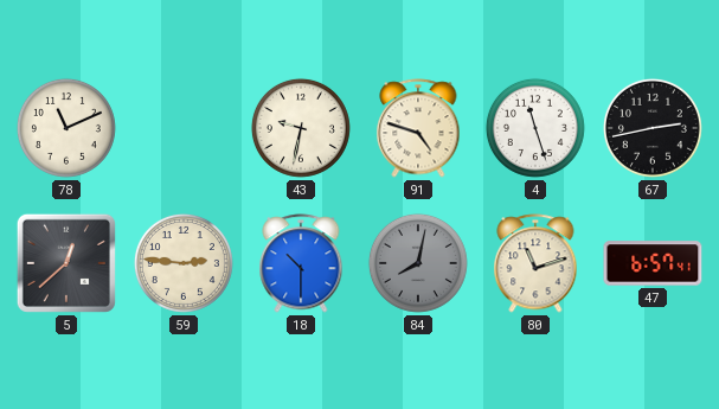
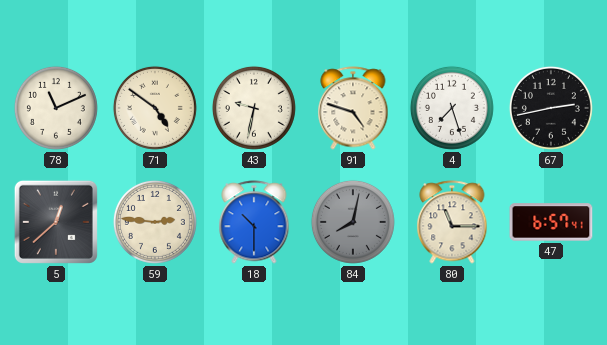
71: none -> 4:51 (155, 108)
4: 11:27 -> 7:27 (452, 108)
80: 11:12 -> 11:15 (452, 222)
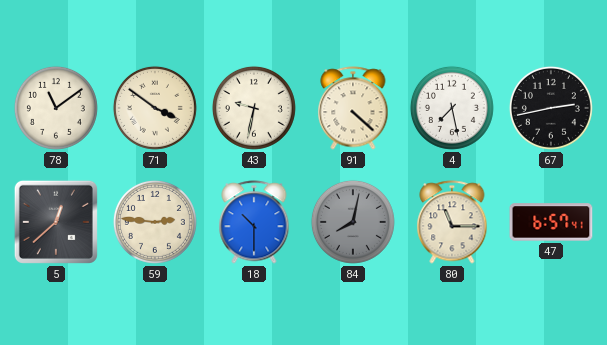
78: 11:11 -> 11:09 (56, 108)
71: 4:51 -> 3:51 (155, 108)
91: 4:48 -> 4:22 (353, 108)
4: 7:27 -> 7:28 (452, 108)
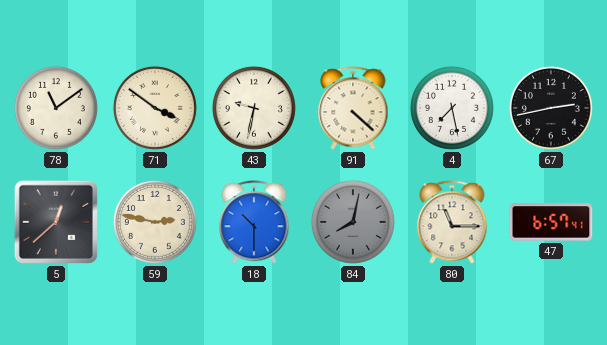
59: 2:46 -> 2:47 (155, 222)
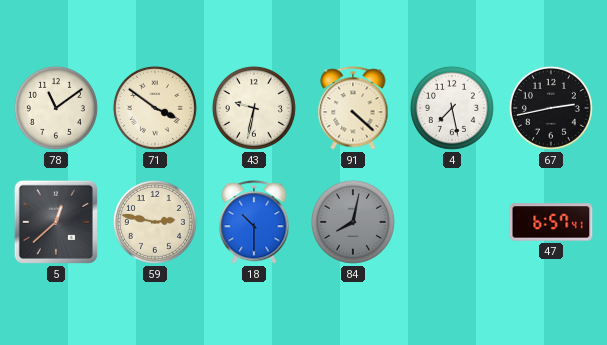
80: 11:15 -> none (452, 222)
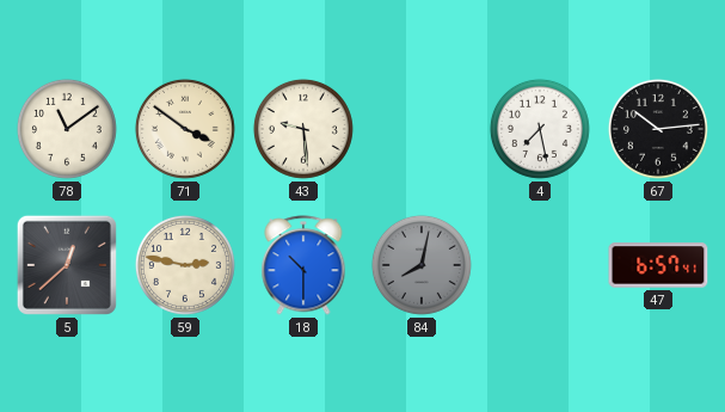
43: 9:32 -> 9:29 (303, 129)
91: 4:22 -> none (353, 108)
67: 2:43 -> 10:14 (658, 129)
